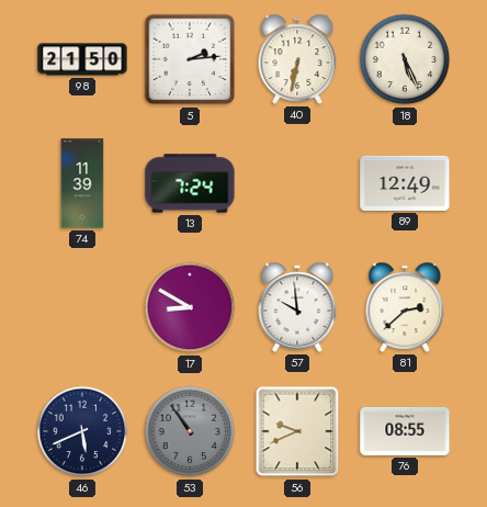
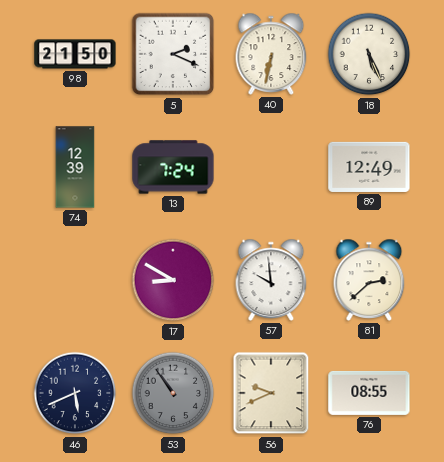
5: 2:14 -> 2:19 (173, 54)
74: 11:39 -> 12:39 (75, 167)
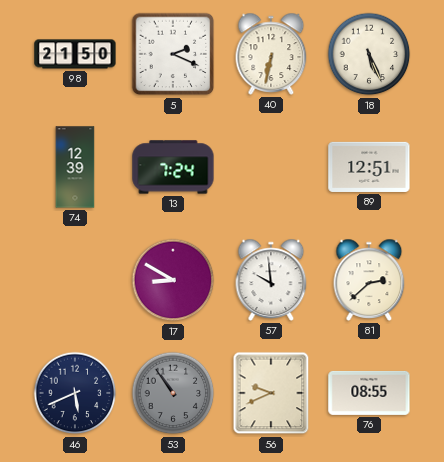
89: 12:49 -> 12:51 (369, 167)
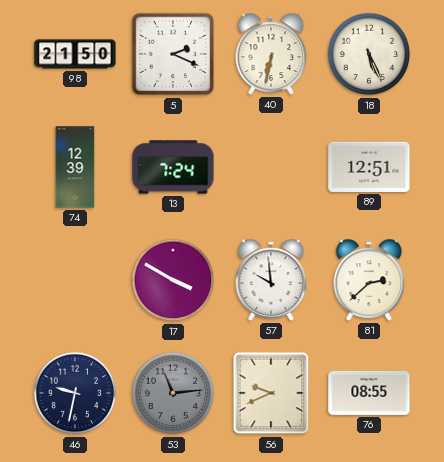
17: 8:50 -> 3:50 (173, 280)
46: 5:41 -> 9:32 (75, 393)
53: 10:54 -> 11:14 (173, 393)
